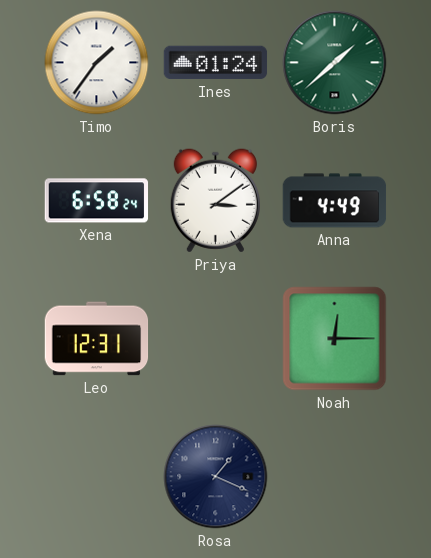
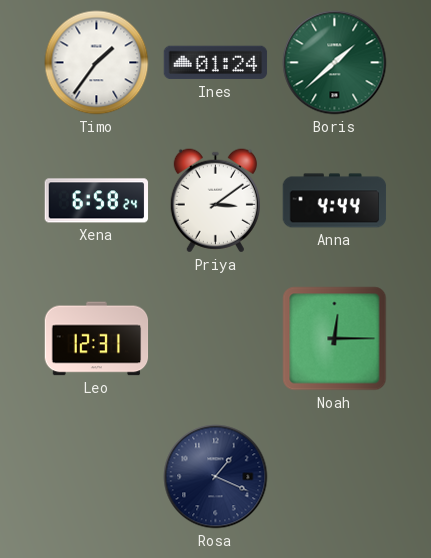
Anna: 4:49 -> 4:44 (335, 201)
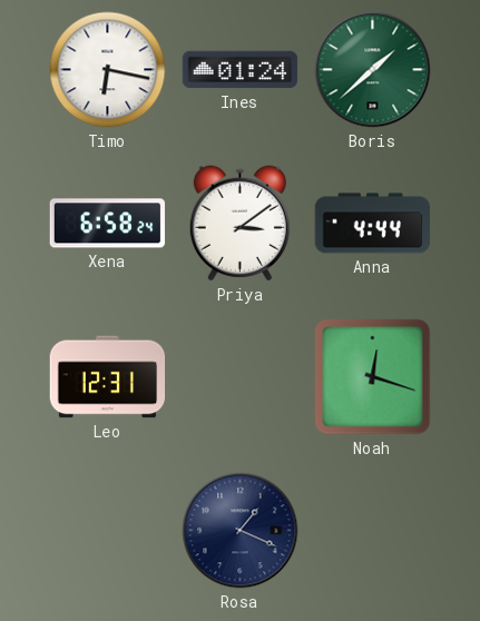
Timo: 1:36 -> 6:17 (108, 70)
Noah: 12:15 -> 12:18 (373, 377)
